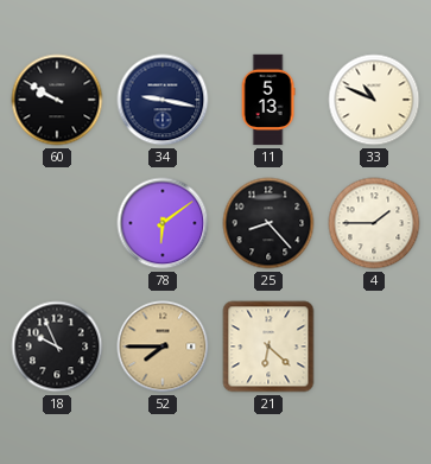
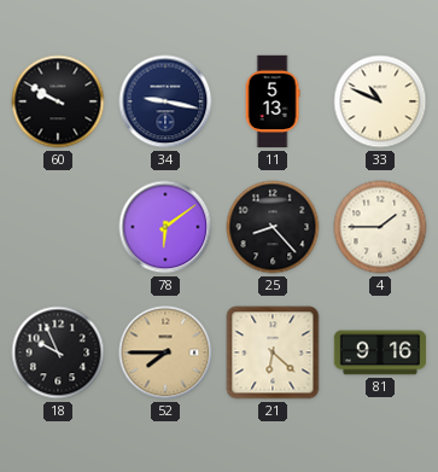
81: none -> 9:16 (380, 352)
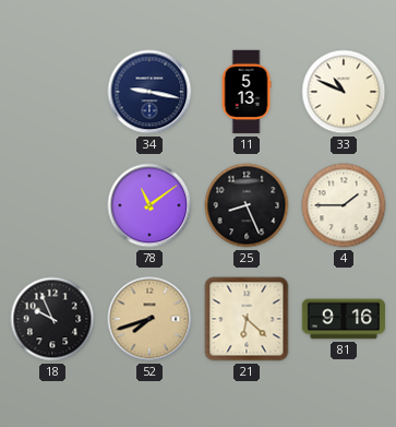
60: 9:50 -> none (58, 101)
78: 6:09 -> 11:09 (149, 205)
25: 8:23 -> 8:26 (247, 205)
52: 7:45 -> 7:42 (149, 319)
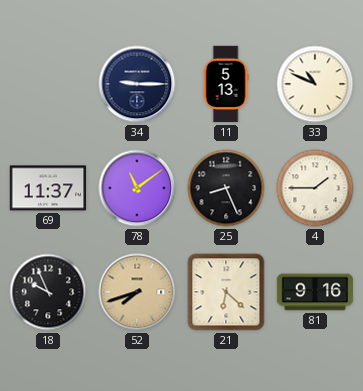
34: 9:17 -> 9:15 (137, 84)
69: none -> 11:37 (48, 188)
